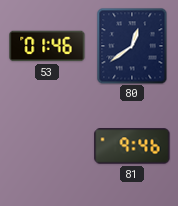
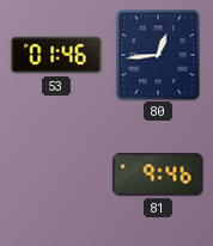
80: 12:39 -> 12:44 (158, 55)
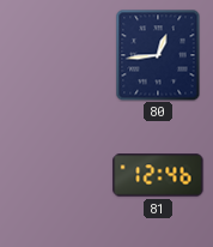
53: 01:46 -> none (56, 55)
81: 9:46 -> 12:46 (158, 175)
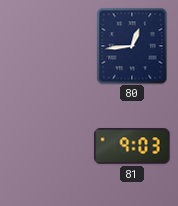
81: 12:46 -> 9:03 (132, 146)
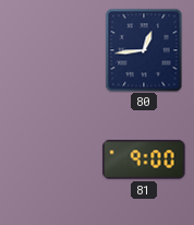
81: 9:03 -> 9:00 (144, 159)
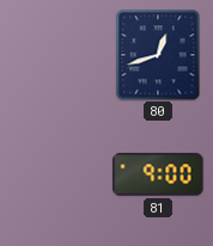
80: 12:44 -> 12:42 (158, 55)
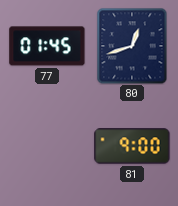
77: none -> 01:45 (47, 46)
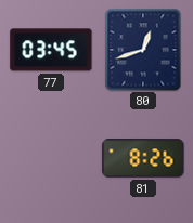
77: 01:45 -> 03:45 (51, 50)
81: 9:00 -> 8:26 (143, 158)
